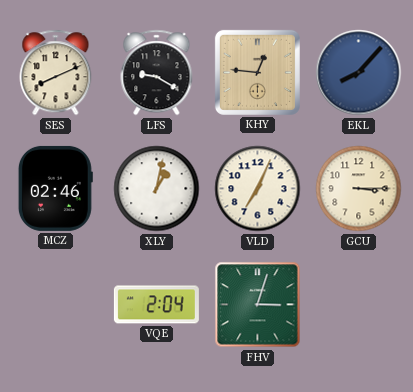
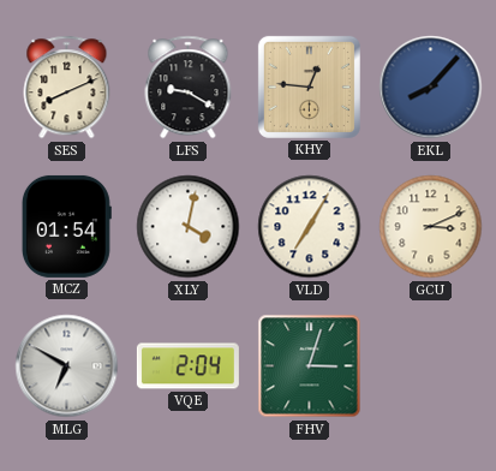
MCZ: 02:46 -> 01:54 (66, 226)
XLY: 1:02 -> 4:02 (189, 227)
VLD: 7:04 -> 7:05 (310, 227)
GCU: 3:15 -> 3:11 (431, 227)
MLG: none -> 6:50 (67, 366)
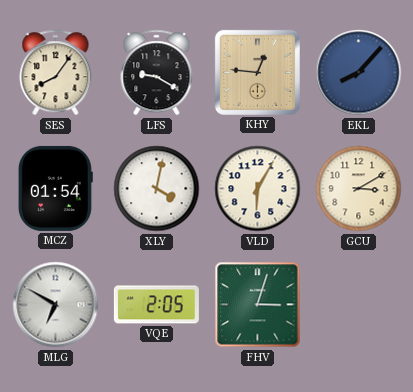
SES: 8:11 -> 8:06 (56, 73)
VLD: 7:05 -> 6:05 (258, 189)
GCU: 3:11 -> 3:10 (359, 189)
VQE: 2:04 -> 2:05 (156, 305)
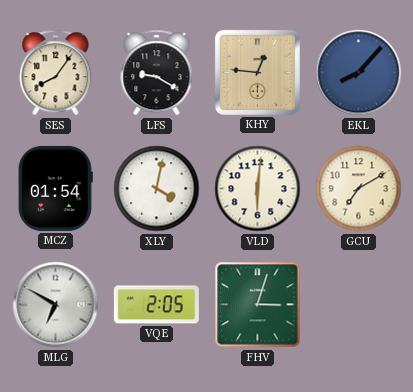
VLD: 6:05 -> 6:01 (258, 189)
GCU: 3:10 -> 7:10 (359, 189)
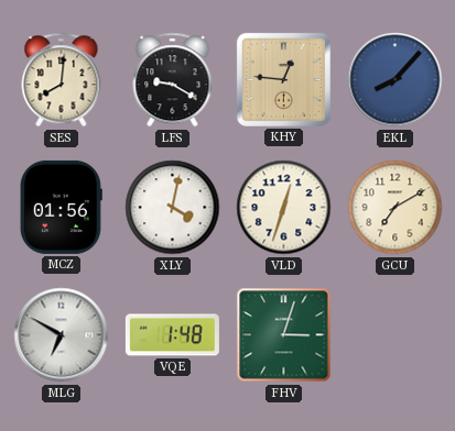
SES: 8:06 -> 8:01 (62, 80)
MCZ: 01:54 -> 01:56 (61, 207)
VLD: 6:01 -> 12:33 (284, 208)
VQE: 2:05 -> 1:48 (172, 335)
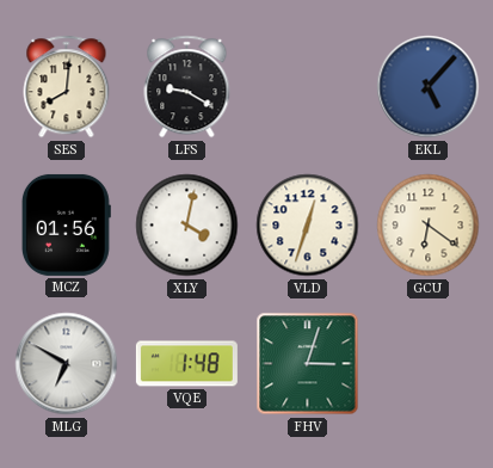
KHY: 12:46 -> none (283, 79)
EKL: 8:07 -> 5:07 (429, 87)
GCU: 7:10 -> 6:21 (429, 226)
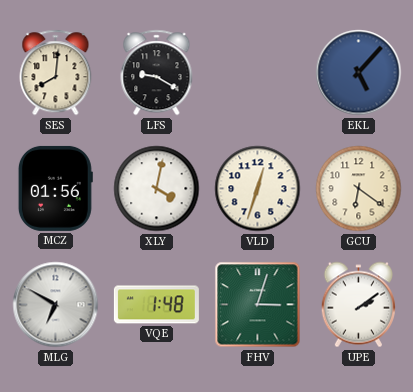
UPE: none -> 2:09 (358, 305)
